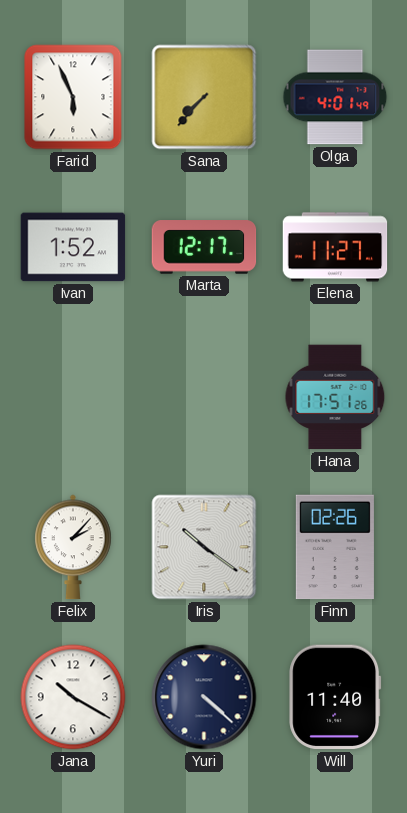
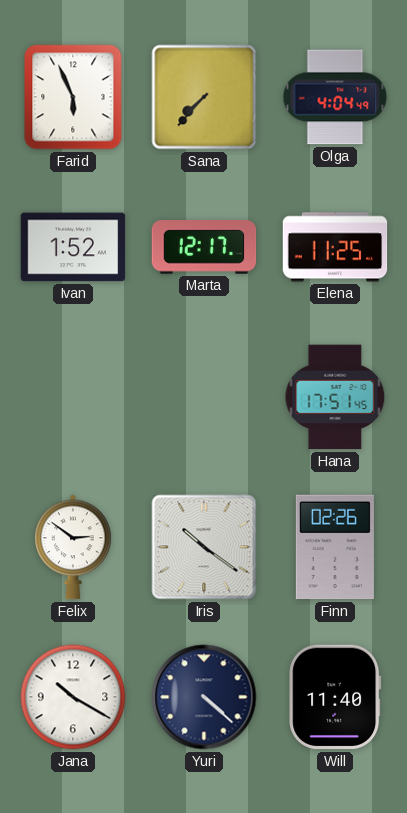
Olga: 4:01 -> 4:04 (335, 97)
Elena: 11:27 -> 11:25 (335, 247)
Hana: 17:51:26 -> 17:51:45 (335, 397)
Felix: 2:07 -> 2:51 (73, 547)
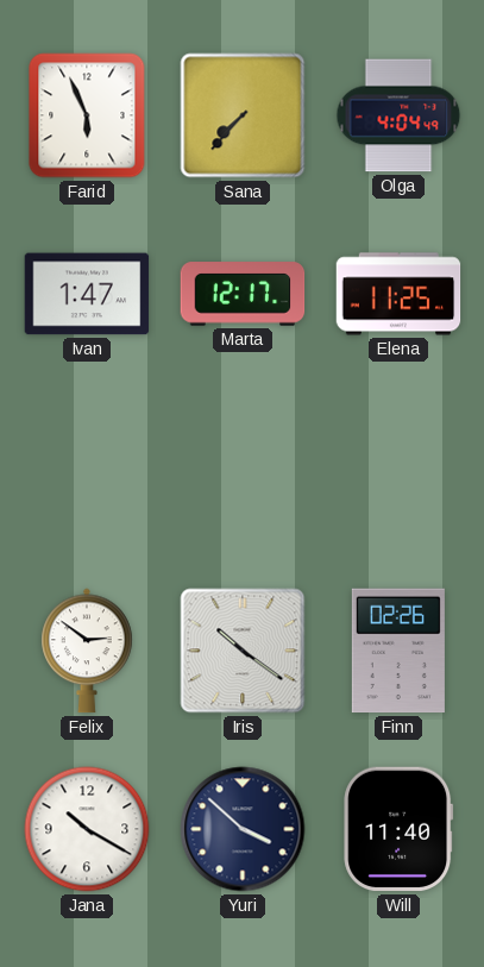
Ivan: 1:52 -> 1:47 (87, 294)
Hana: 17:51 -> none (335, 397)
Yuri: 4:22 -> 3:52 (243, 829)
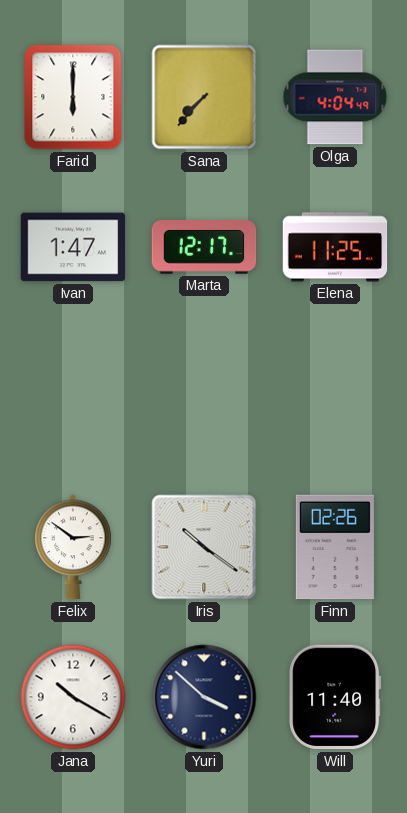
Farid: 5:56 -> 6:00 (73, 97)
